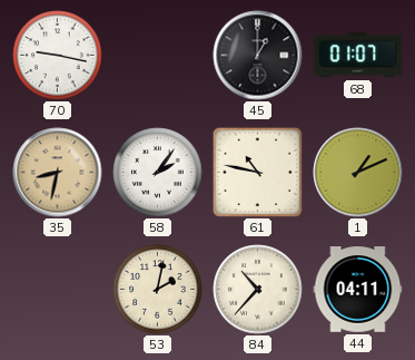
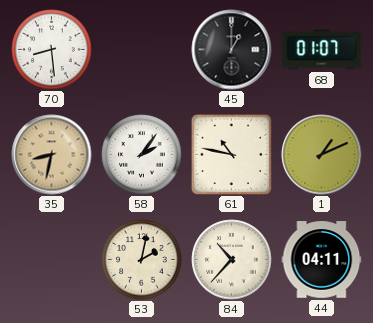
70: 9:17 -> 8:29 (52, 50)
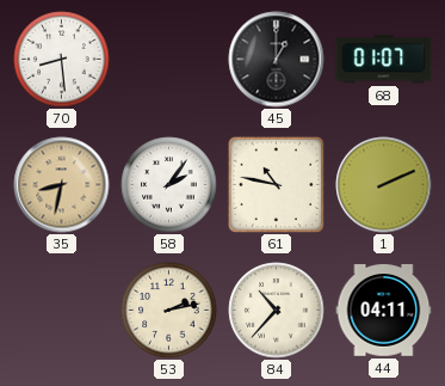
1: 1:11 -> 2:11 (384, 185)
53: 2:02 -> 2:13 (169, 311)
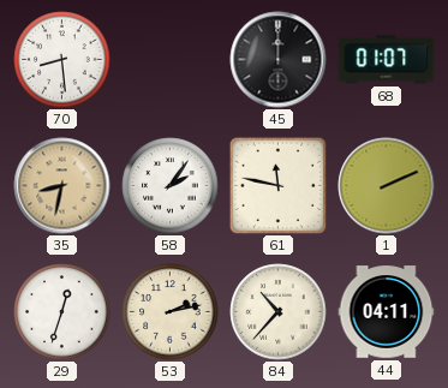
45: 1:00 -> 12:00 (279, 60)
61: 10:47 -> 11:47 (277, 185)
29: none -> 12:33 (62, 312)
